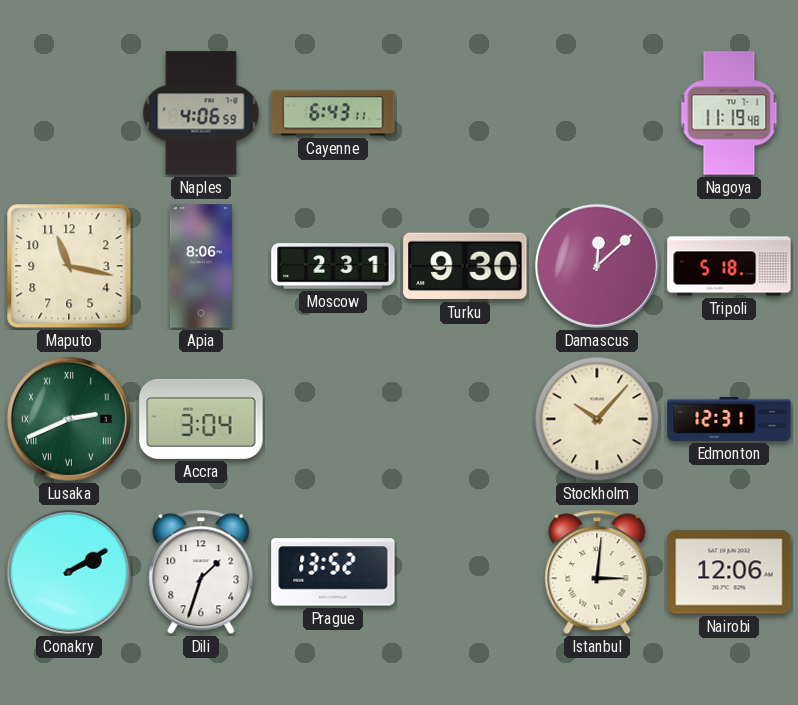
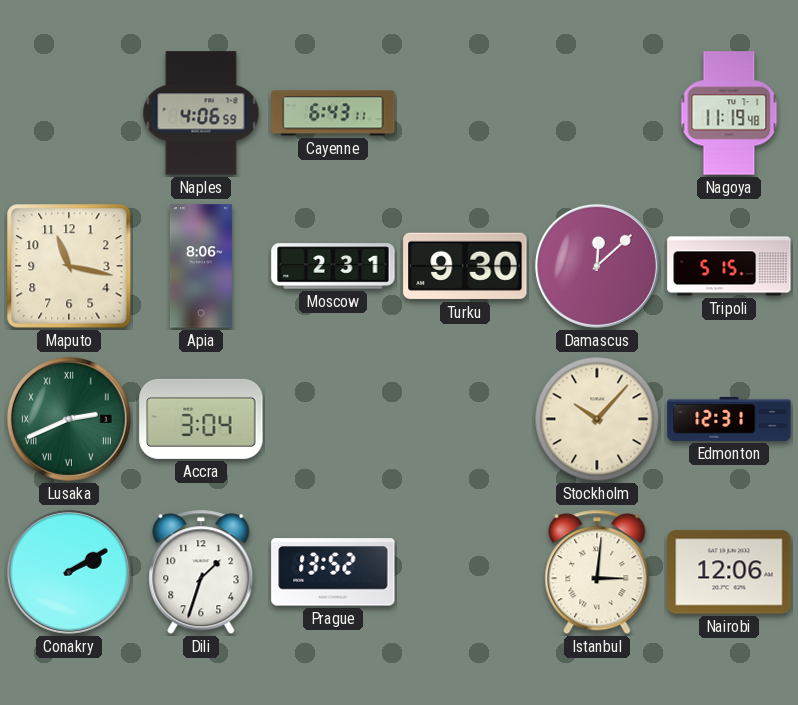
Tripoli: 5:18 -> 5:15 (729, 266)
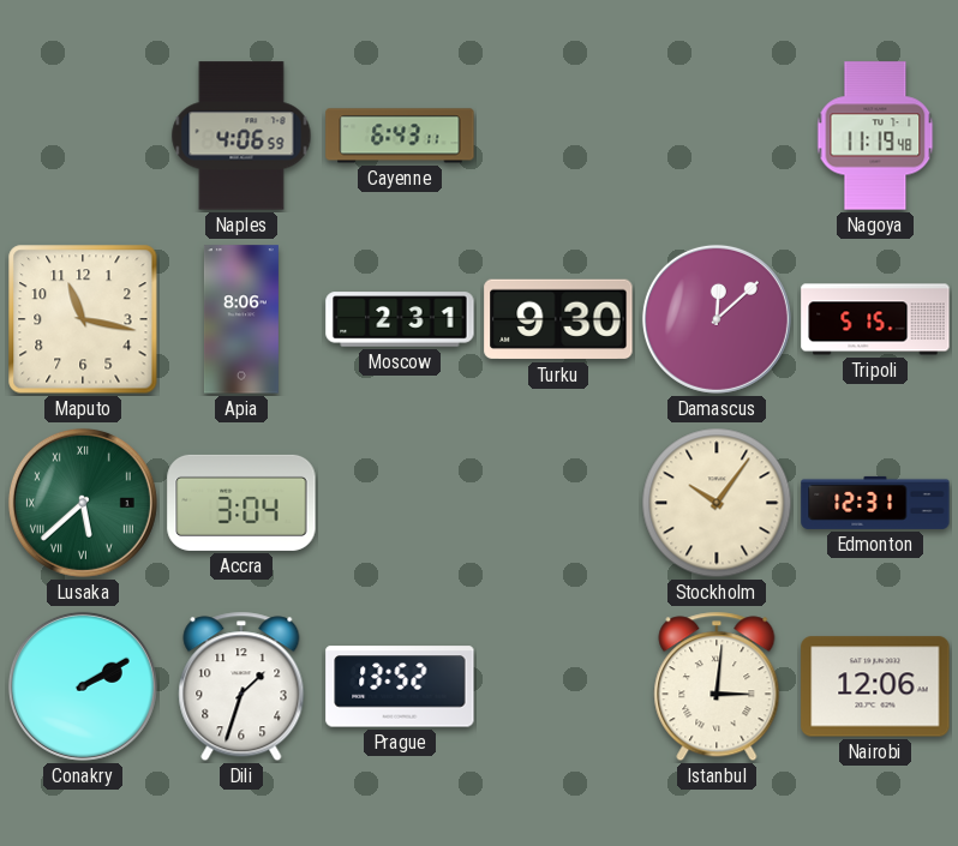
Lusaka: 2:41 -> 5:38 (83, 503)
Stockholm: 10:07 -> 10:06 (717, 503)
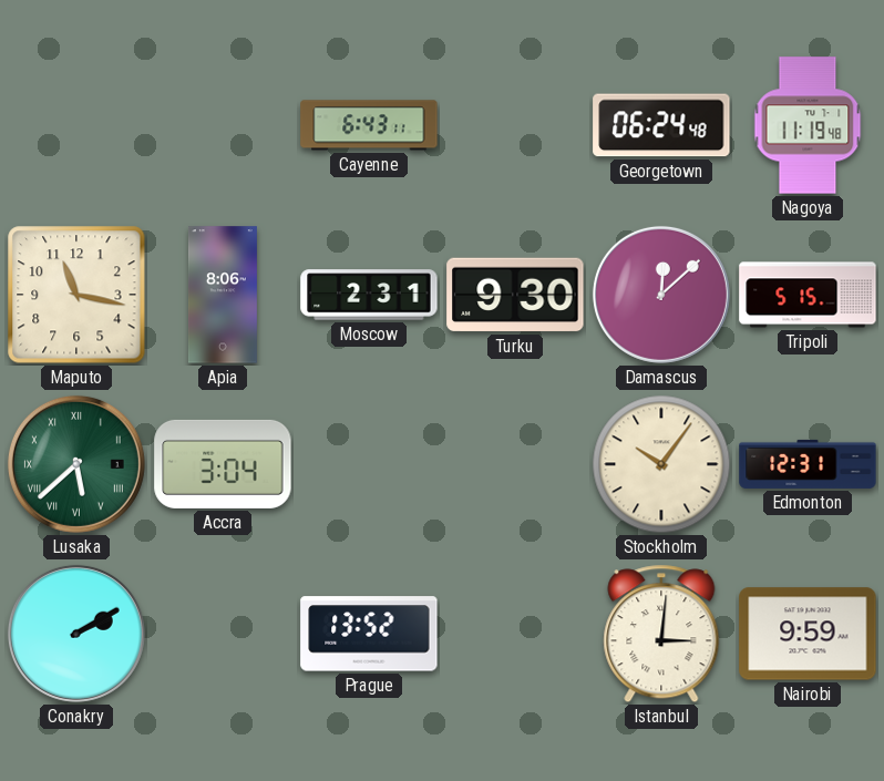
Naples: 4:06 -> none (241, 136)
Georgetown: none -> 06:24 (661, 125)
Dili: 1:33 -> none (241, 686)
Nairobi: 12:06 -> 9:59 (808, 634)
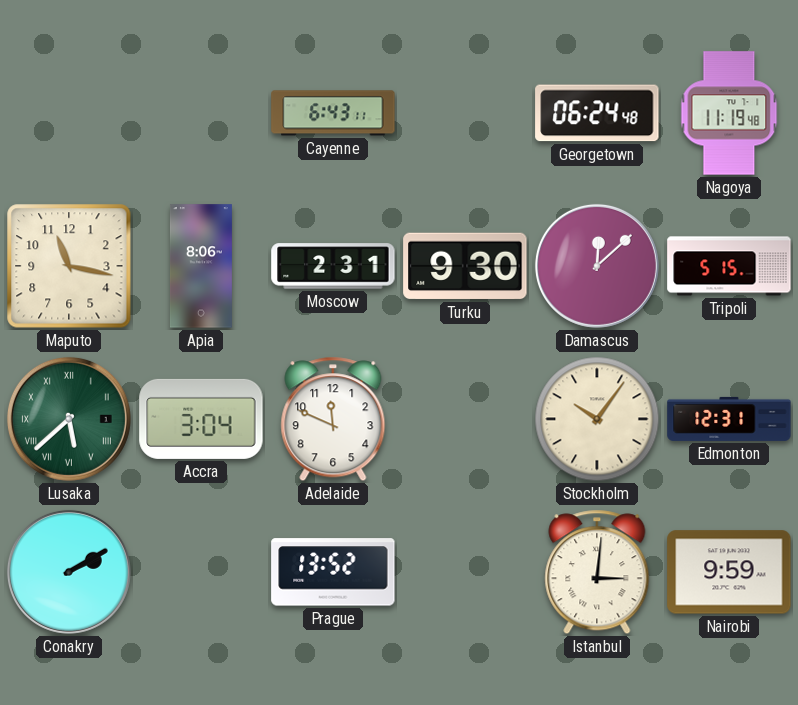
Adelaide: none -> 11:49 (333, 419)
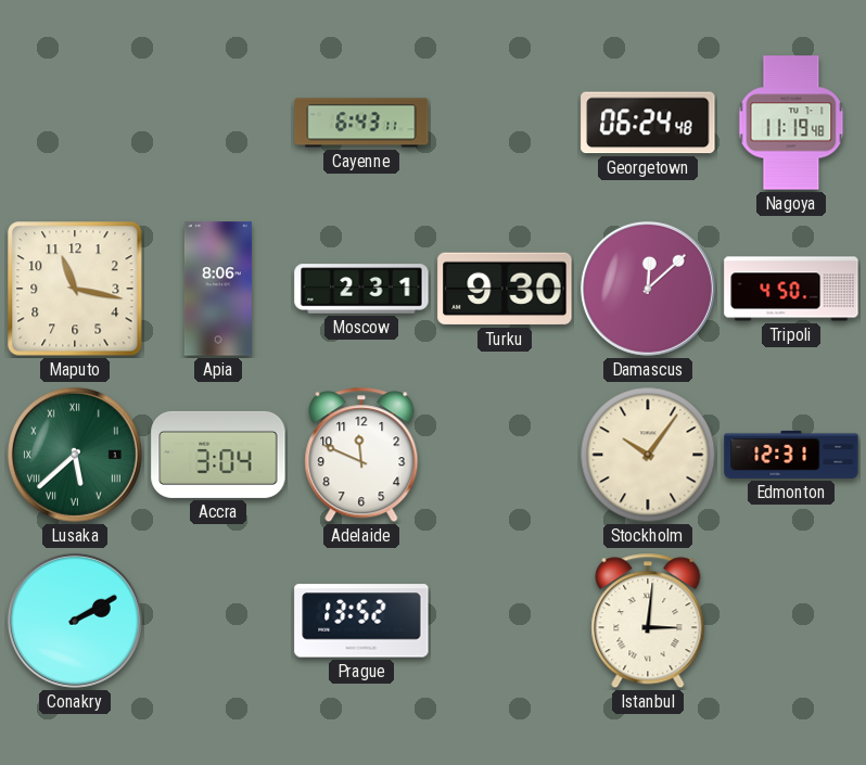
Tripoli: 5:15 -> 4:50 (791, 289)
Nairobi: 9:59 -> none (729, 572)
